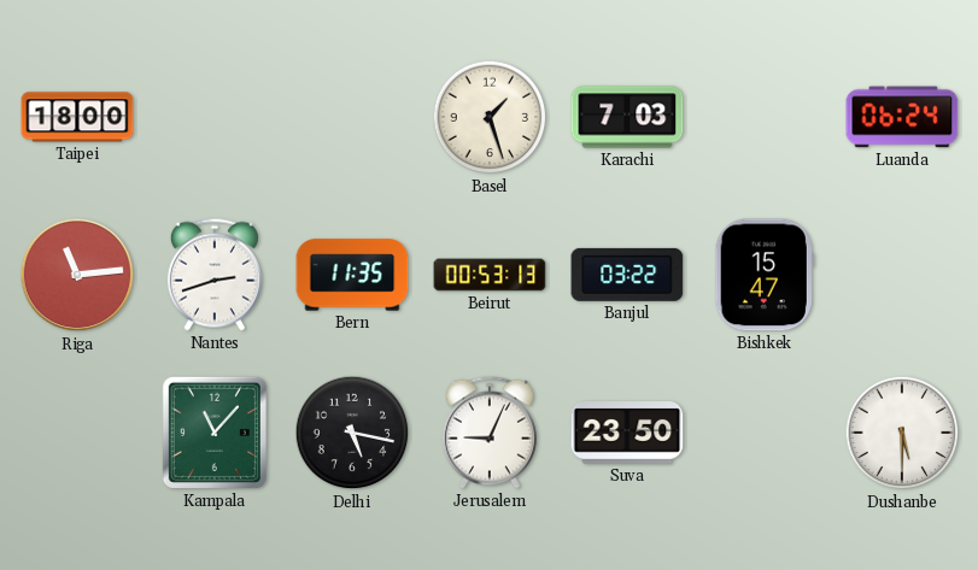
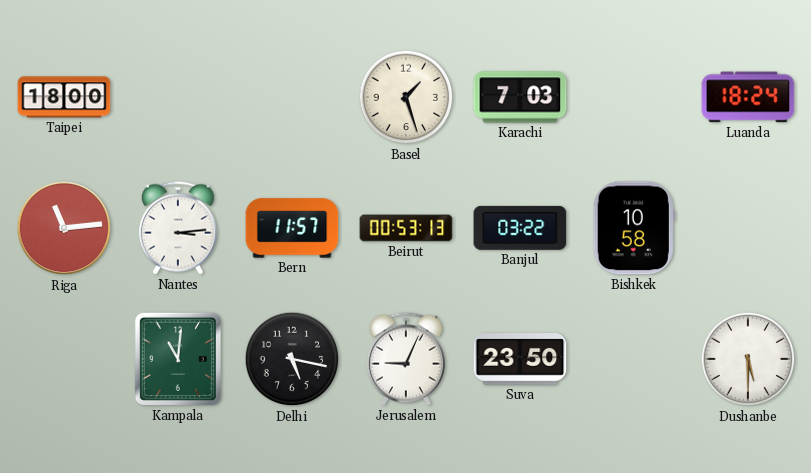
Luanda: 06:24 -> 18:24 (748, 97)
Nantes: 2:42 -> 3:14 (178, 228)
Bern: 11:35 -> 11:57 (292, 228)
Bishkek: 15:47 -> 10:58 (634, 228)
Kampala: 11:07 -> 11:01 (178, 359)
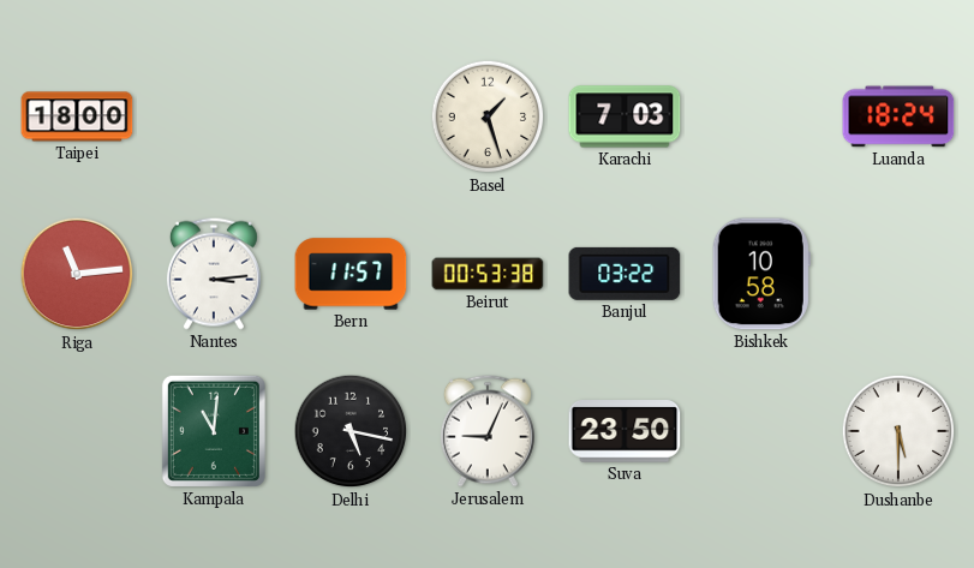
Beirut: 00:53:13 -> 00:53:38 (488, 274)
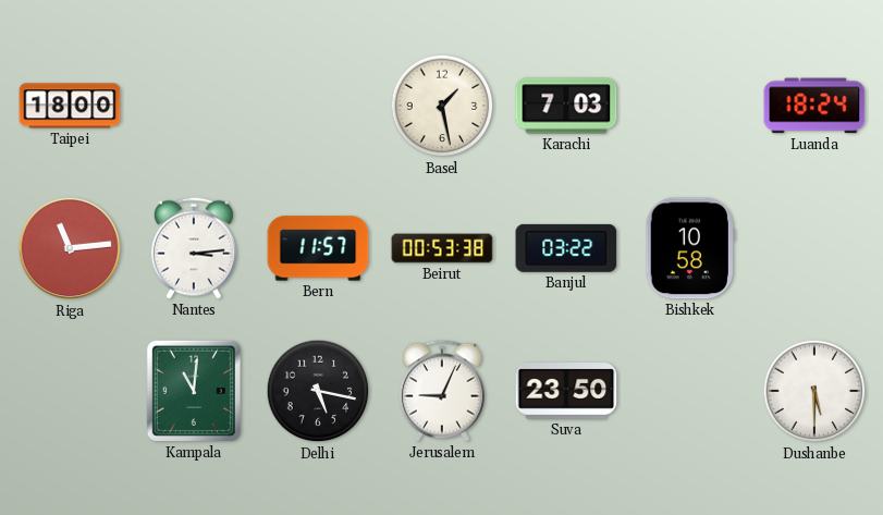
Basel: 1:27 -> 1:28 (442, 106)
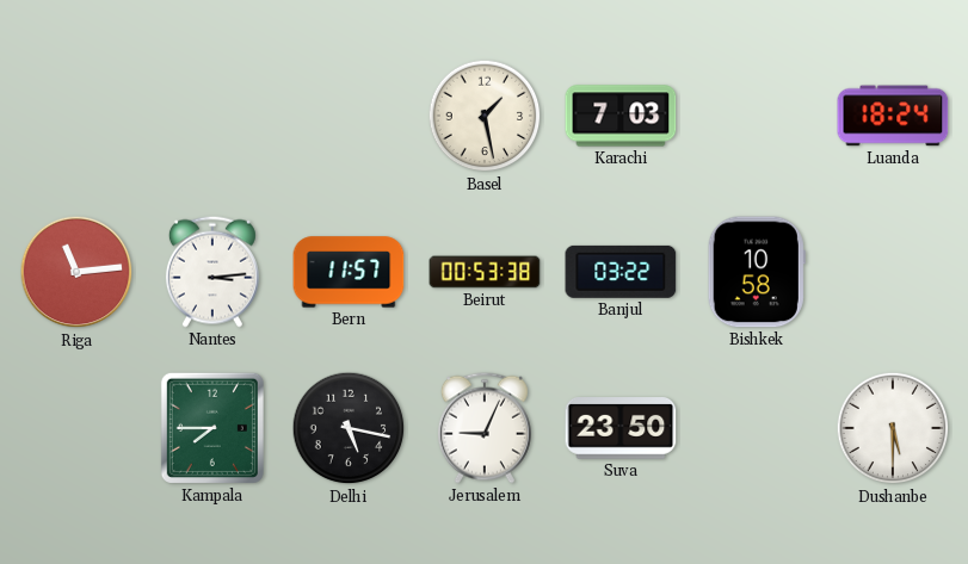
Taipei: 18:00 -> none (70, 106)
Kampala: 11:01 -> 7:45 (212, 428)
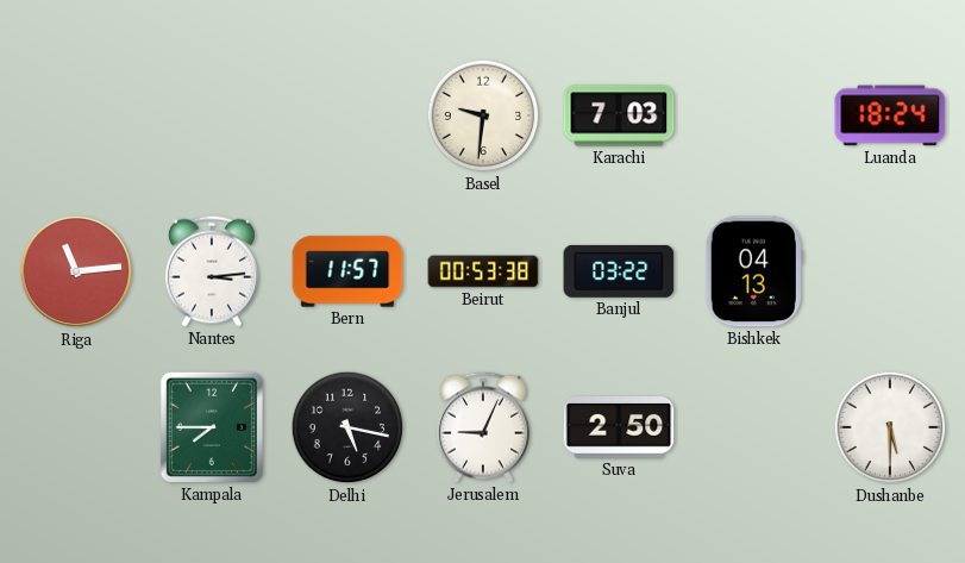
Basel: 1:28 -> 9:31 (483, 115)
Bishkek: 10:58 -> 04:13 (754, 271)
Suva: 23:50 -> 2:50 (619, 428)
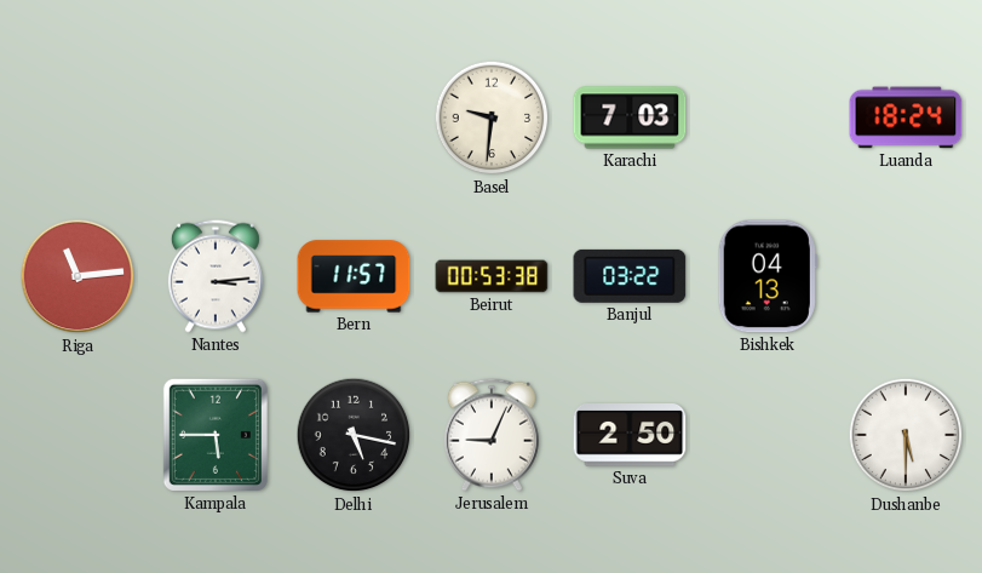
Kampala: 7:45 -> 5:45 (216, 435)
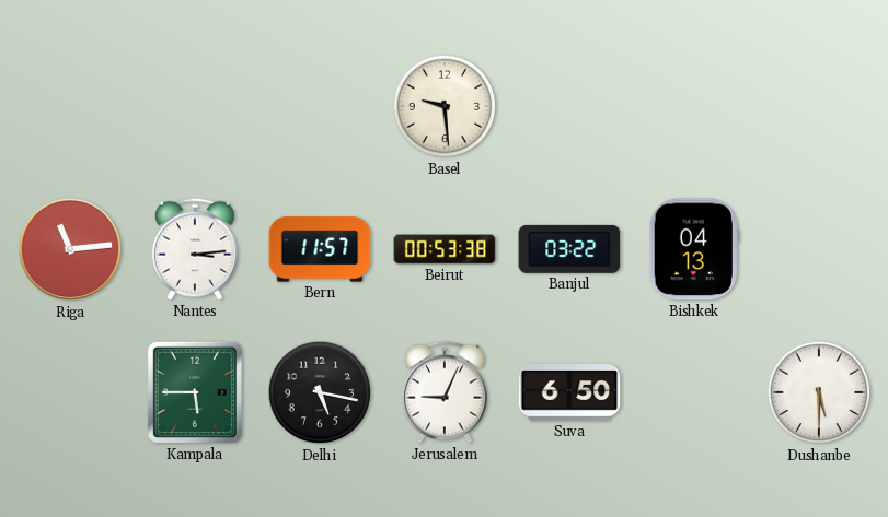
Basel: 9:31 -> 9:29 (445, 106)
Karachi: 7:03 -> none (630, 118)
Luanda: 18:24 -> none (906, 118)
Suva: 2:50 -> 6:50 (569, 393)
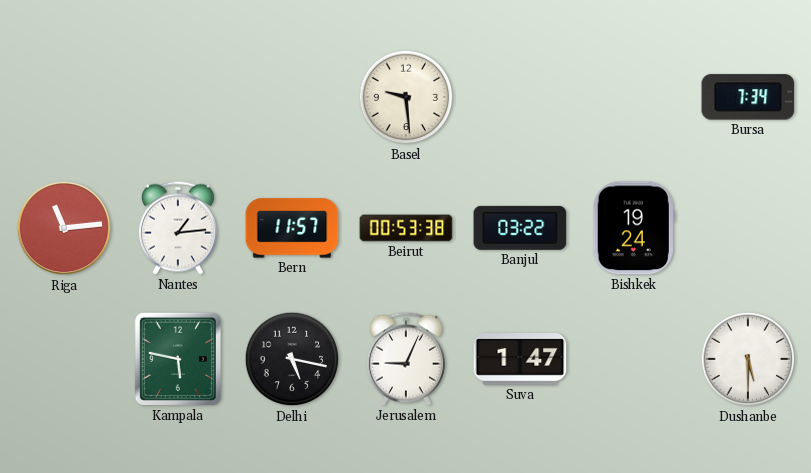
Bursa: none -> 7:34 (748, 97)
Nantes: 3:14 -> 1:14 (178, 228)
Bishkek: 04:13 -> 19:24 (634, 228)
Kampala: 5:45 -> 5:47 (178, 359)
Suva: 6:50 -> 1:47 (520, 360)
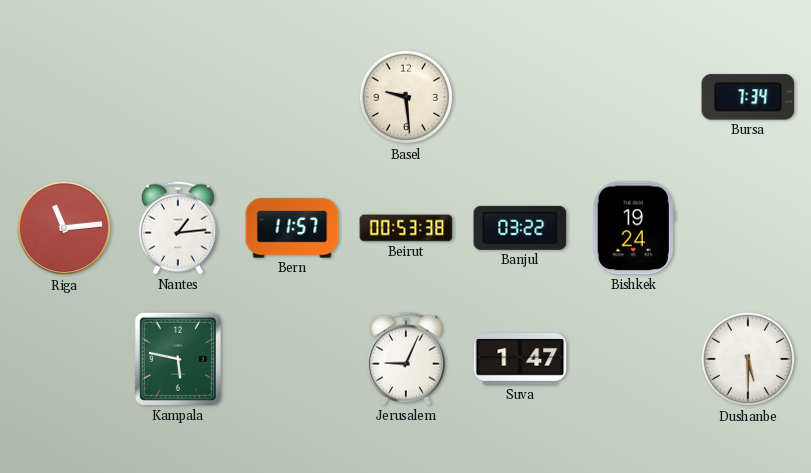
Delhi: 5:17 -> none (292, 359)
